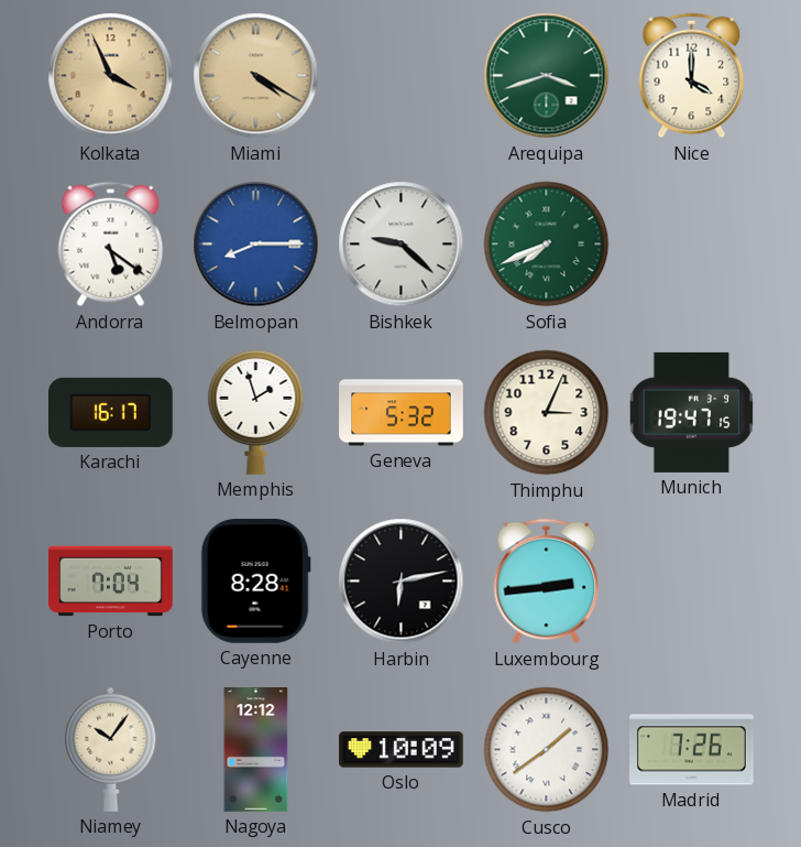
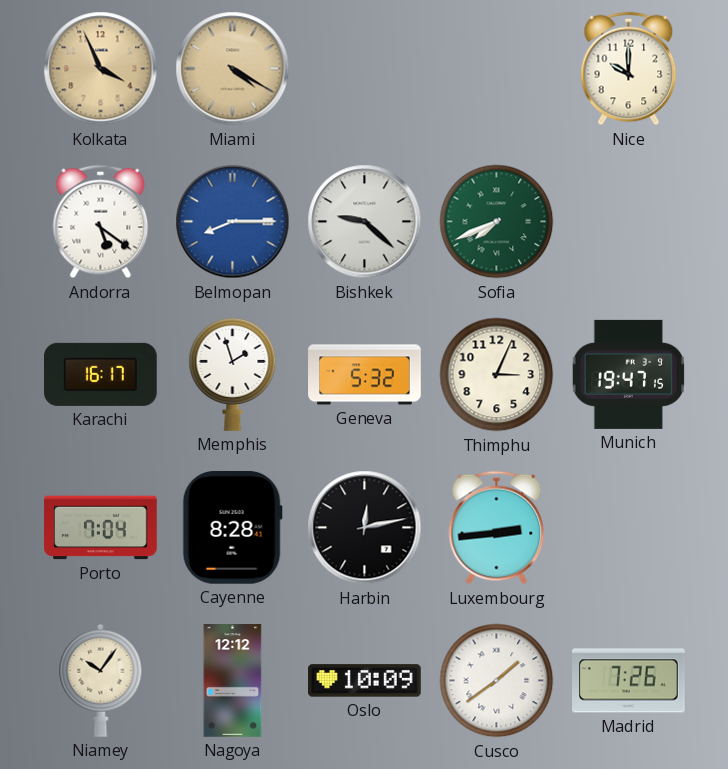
Arequipa: 3:42 -> none (547, 76)
Nice: 4:00 -> 10:00 (629, 69)
Harbin: 6:13 -> 12:13 (365, 528)
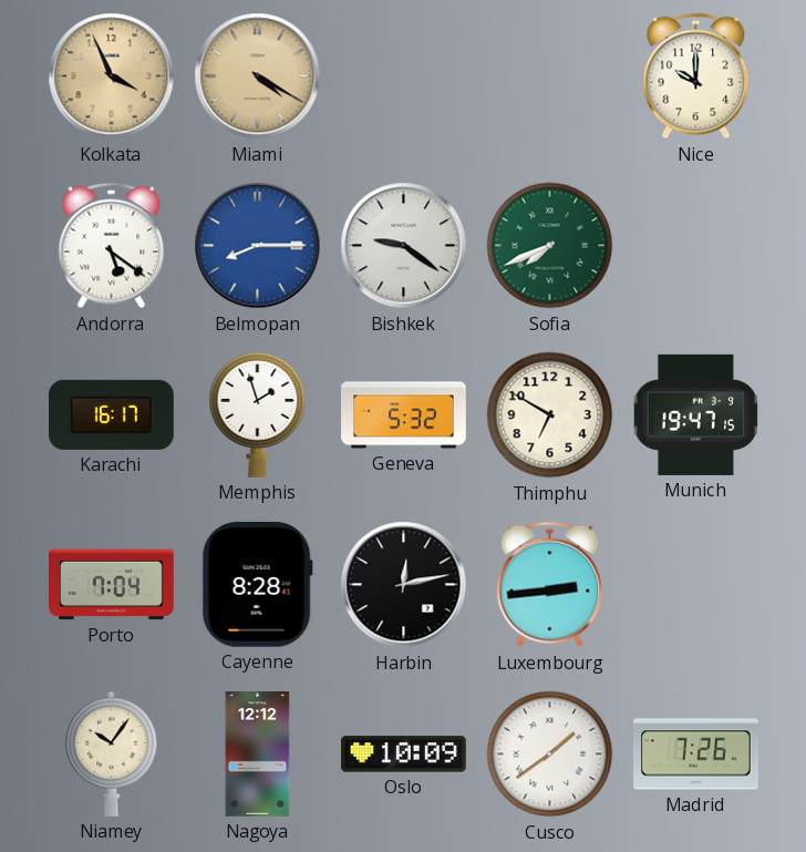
Bishkek: 9:22 -> 9:21 (404, 246)
Thimphu: 3:04 -> 6:50 (550, 415)
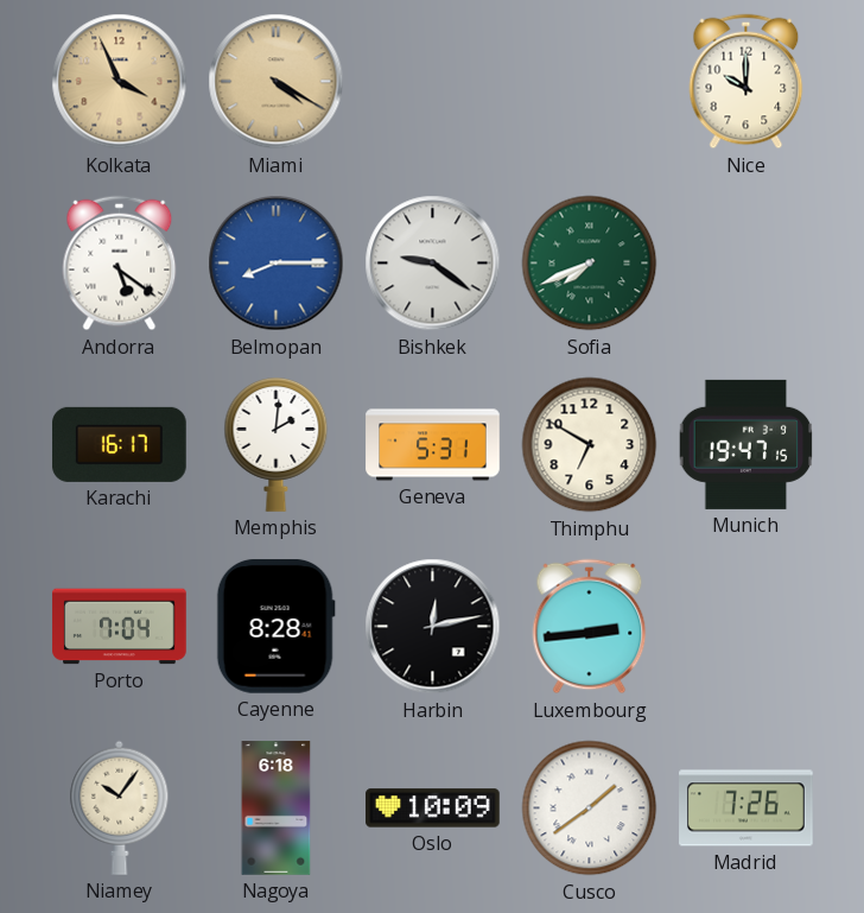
Memphis: 1:57 -> 2:01 (277, 445)
Geneva: 5:32 -> 5:31 (433, 445)
Nagoya: 12:12 -> 6:18 (277, 809)
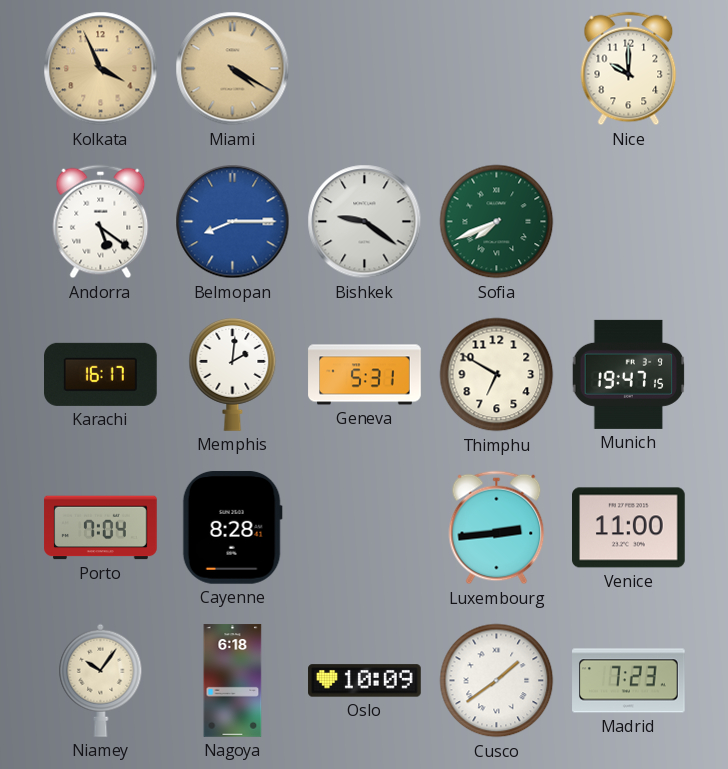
Harbin: 12:13 -> none (433, 627)
Venice: none -> 11:00 (629, 528)
Madrid: 7:26 -> 7:23 (629, 681)
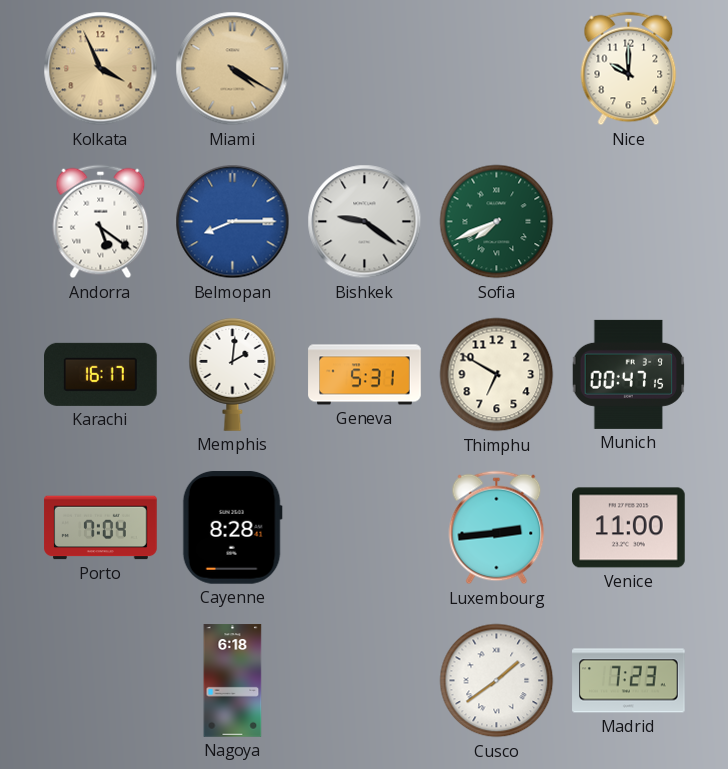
Munich: 19:47 -> 00:47 (629, 374)
Niamey: 10:06 -> none (101, 680)
Oslo: 10:09 -> none (365, 681)
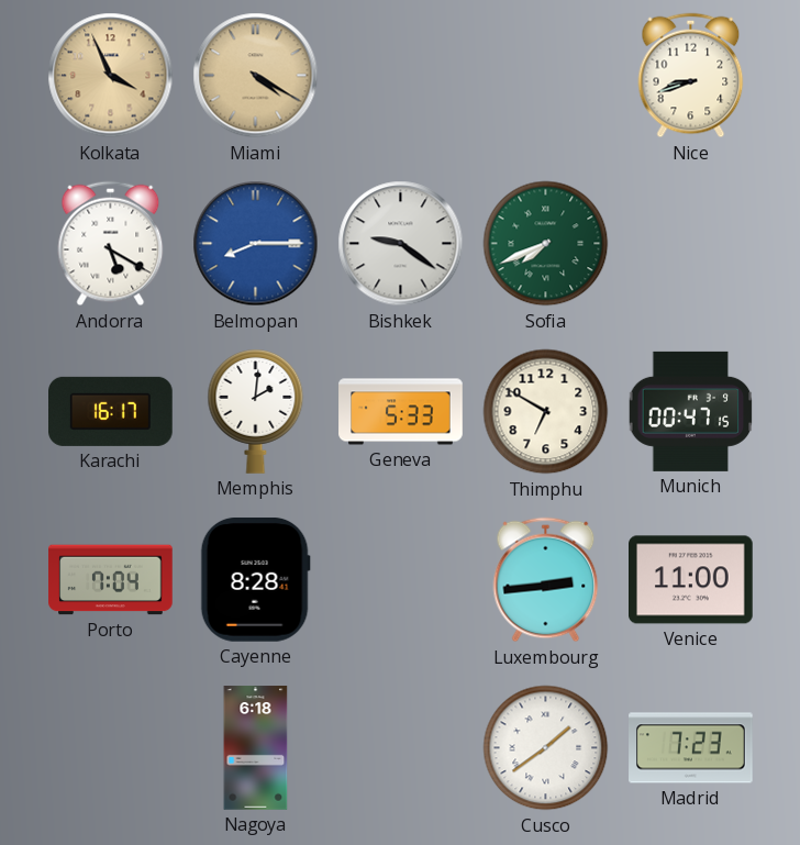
Nice: 10:00 -> 8:42 (691, 76)
Andorra: 5:21 -> 5:20 (111, 244)
Geneva: 5:31 -> 5:33 (401, 412)
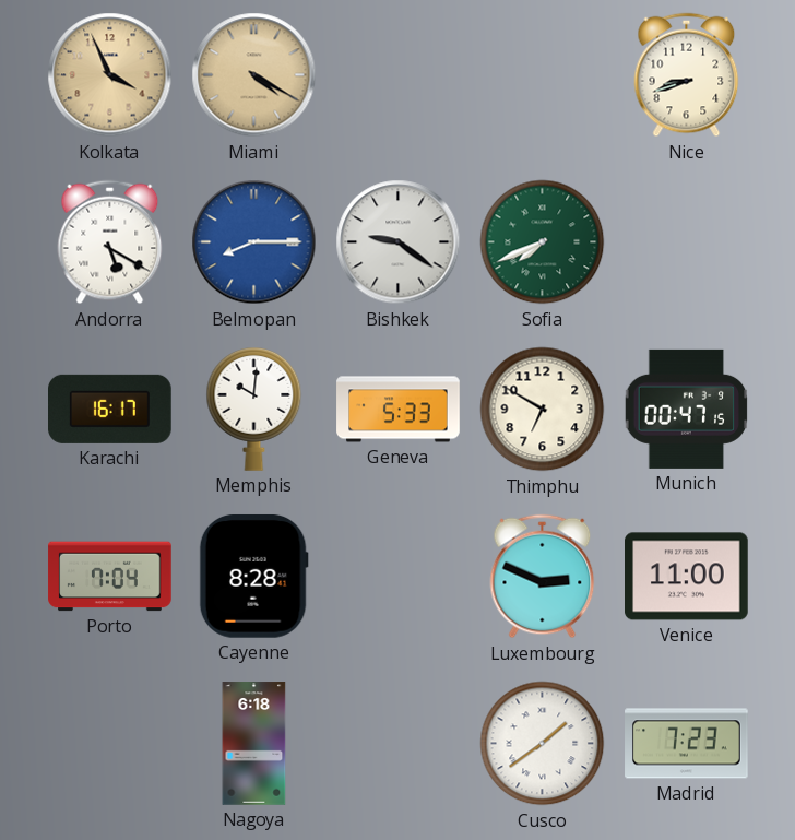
Memphis: 2:01 -> 10:01 (254, 410)
Luxembourg: 2:44 -> 2:49 (543, 577)
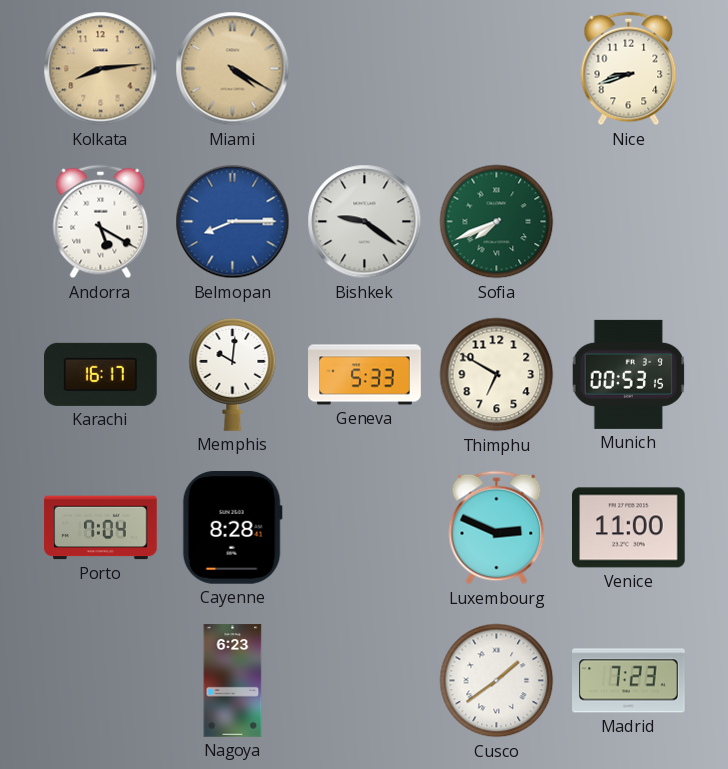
Kolkata: 3:56 -> 8:14 (101, 69)
Munich: 00:47 -> 00:53 (629, 374)
Nagoya: 6:18 -> 6:23 (233, 681)
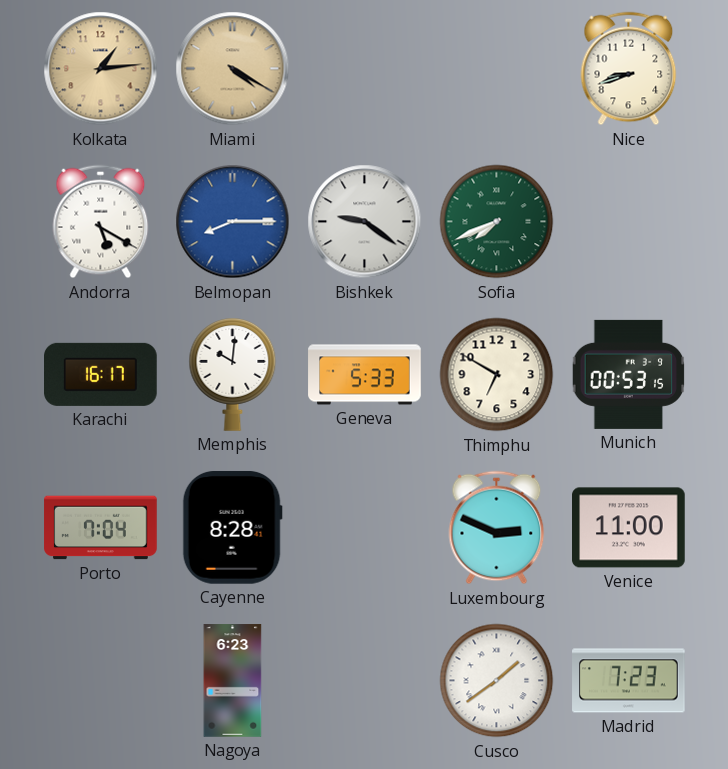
Kolkata: 8:14 -> 1:14 (101, 69)
